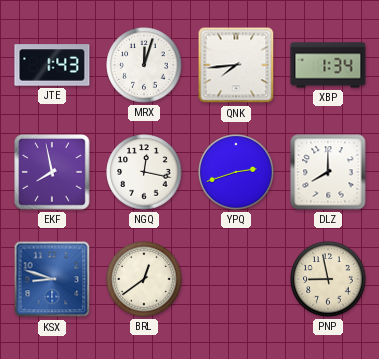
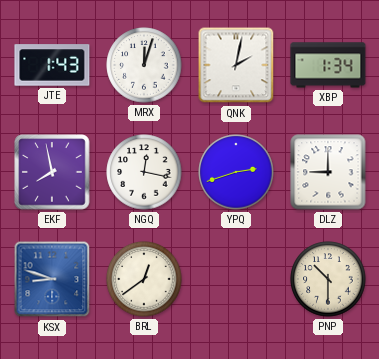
QNK: 7:44 -> 2:02 (236, 65)
DLZ: 8:00 -> 9:00 (328, 172)
PNP: 8:58 -> 10:30 (328, 279)
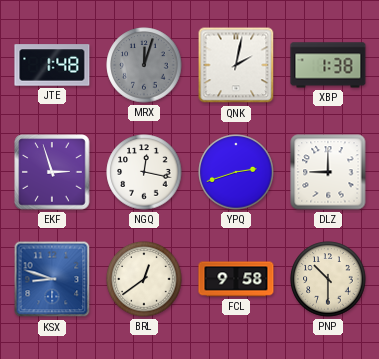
JTE: 1:43 -> 1:48 (52, 65)
MRX dial: white -> grey (144, 65)
XBP: 1:34 -> 1:38 (328, 65)
EKF: 7:58 -> 2:57 (52, 172)
FCL: none -> 9:58 (236, 279)
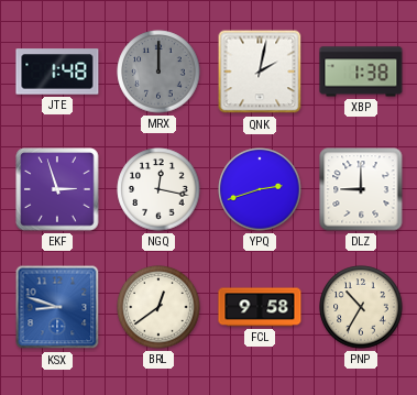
MRX: 12:03 -> 12:00 (158, 72)
PNP: 10:30 -> 10:35 (361, 307)
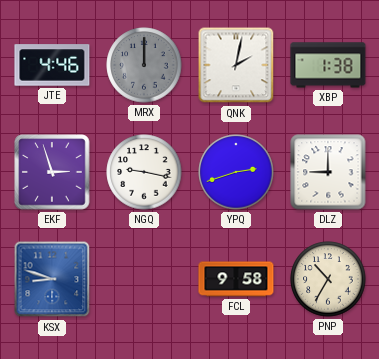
JTE: 1:48 -> 4:46 (52, 65)
NGQ: 12:17 -> 9:17 (144, 172)
BRL: 12:39 -> none (158, 307)
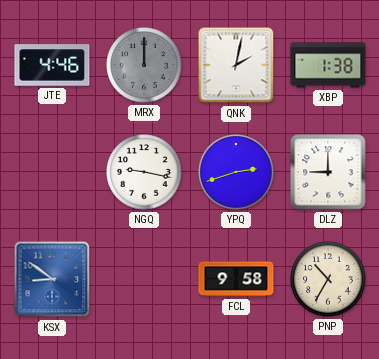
EKF: 2:57 -> none (52, 172)
KSX: 8:48 -> 8:51 (52, 279)
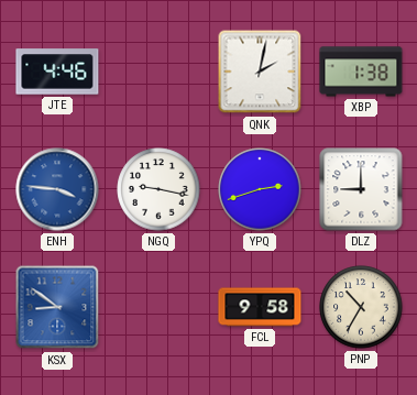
MRX: 12:00 -> none (144, 65)
ENH: none -> 3:46 (57, 189)
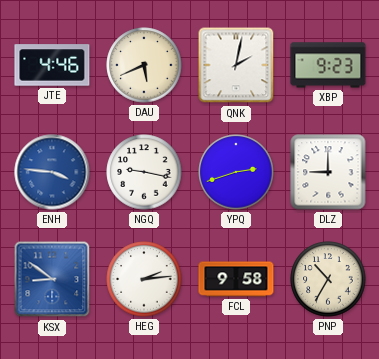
DAU: none -> 5:41 (144, 65)
XBP: 1:38 -> 9:23 (328, 65)
HEG: none -> 2:14 (144, 279)
